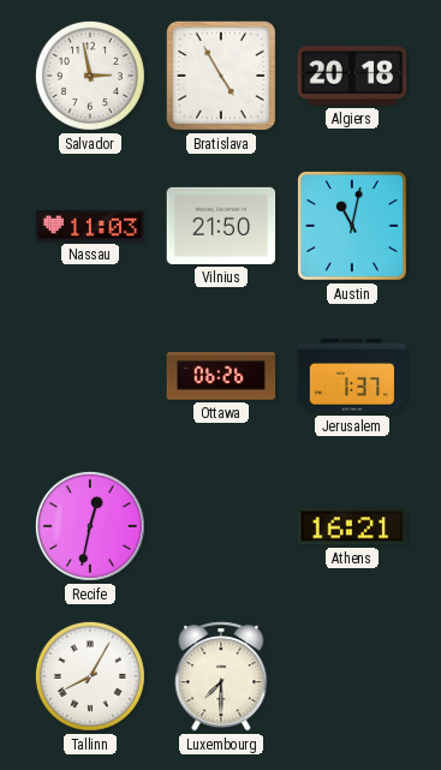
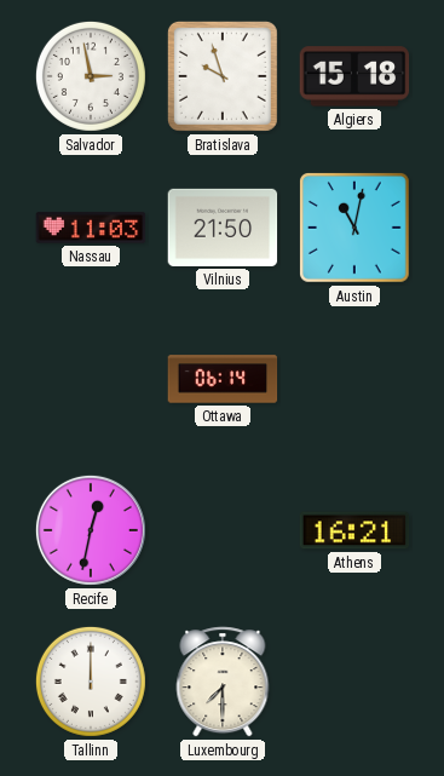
Bratislava: 4:55 -> 9:57 (223, 76)
Algiers: 20:18 -> 15:18 (354, 76)
Ottawa: 06:26 -> 06:14 (223, 379)
Jerusalem: 1:37 -> none (352, 376)
Tallinn: 8:05 -> 12:00 (91, 682)
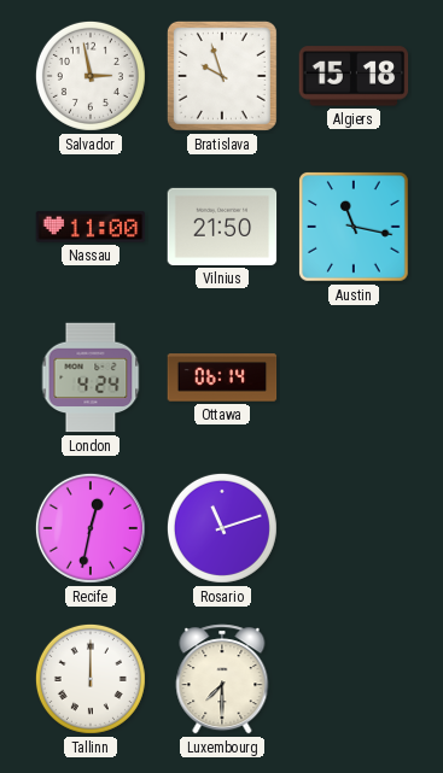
Nassau: 11:03 -> 11:00 (91, 227)
Austin: 11:02 -> 11:17 (355, 228)
London: none -> 4:24 (91, 377)
Rosario: none -> 11:12 (222, 528)
Athens: 16:21 -> none (354, 530)
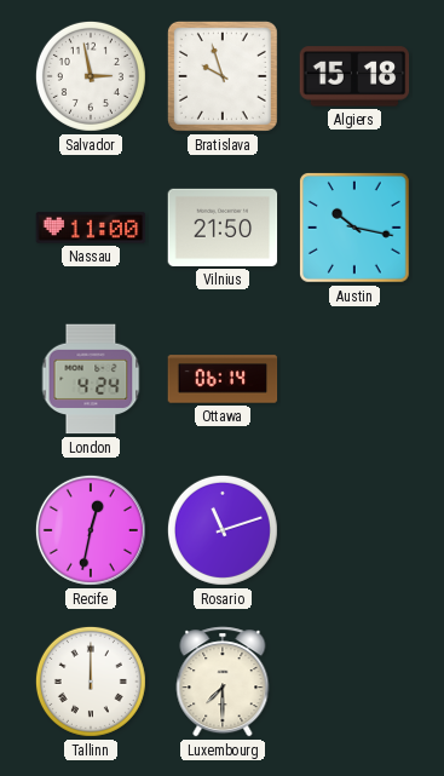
Austin: 11:17 -> 10:17 (356, 229)
